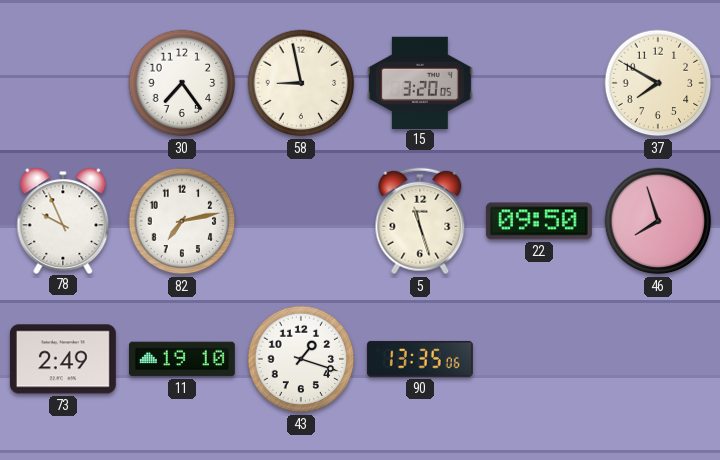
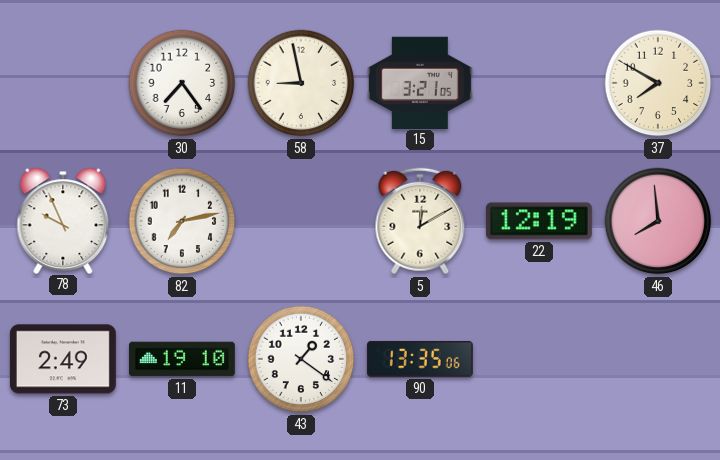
15: 3:20 -> 3:21 (420, 82)
5: 11:27 -> 12:10 (420, 221)
22: 09:50 -> 12:19 (539, 221)
46: 7:57 -> 7:59 (658, 221)
43: 1:18 -> 1:21 (301, 359)
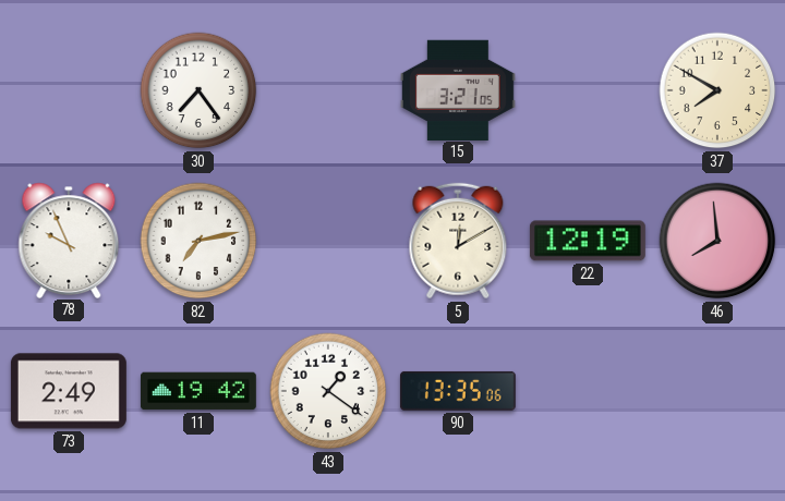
58: 8:58 -> none (301, 83)
11: 19:10 -> 19:42 (198, 391)
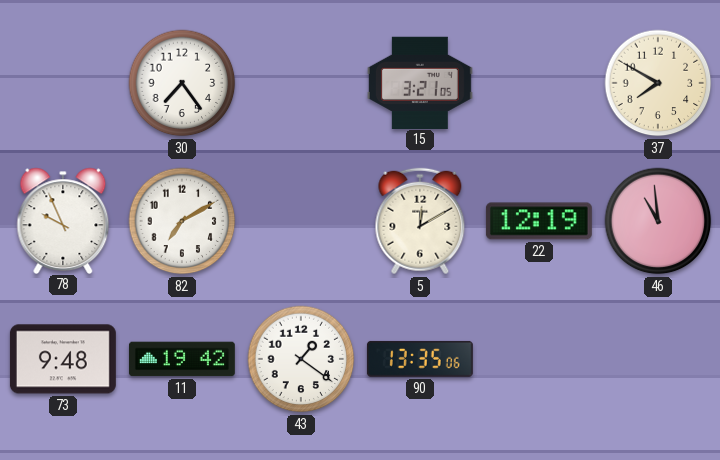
82: 7:13 -> 7:10 (182, 221)
46: 7:59 -> 10:59 (658, 221)
73: 2:49 -> 9:48 (63, 359)
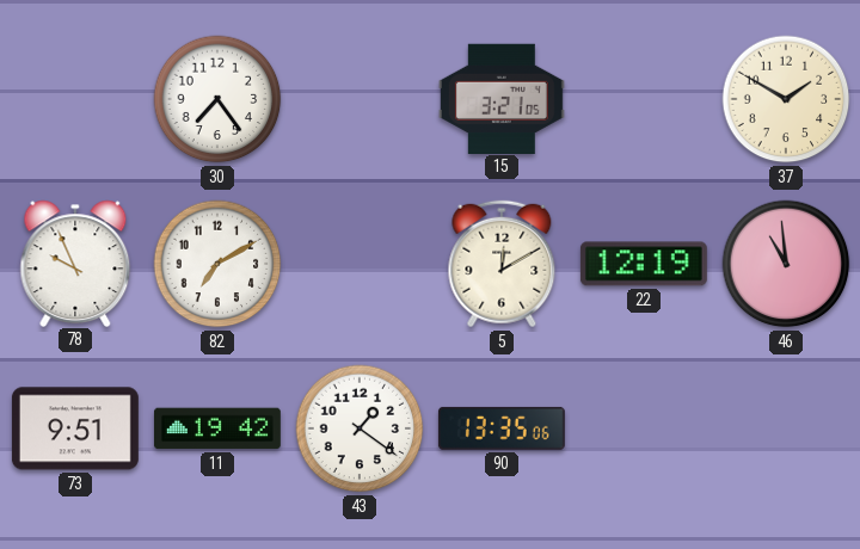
37: 7:50 -> 1:50 (786, 99)
73: 9:48 -> 9:51 (75, 428)
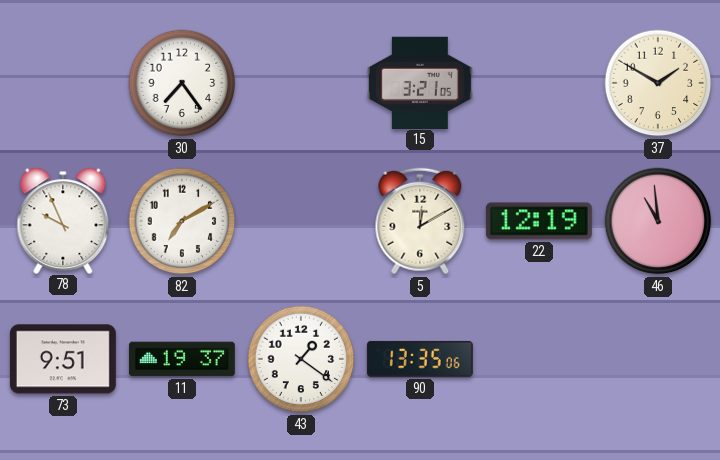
11: 19:42 -> 19:37 (182, 359)
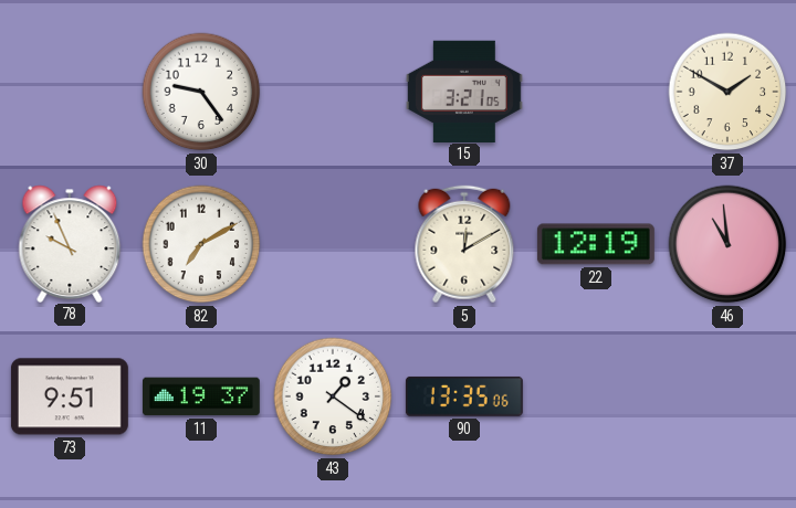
30: 7:24 -> 9:24 (201, 92)
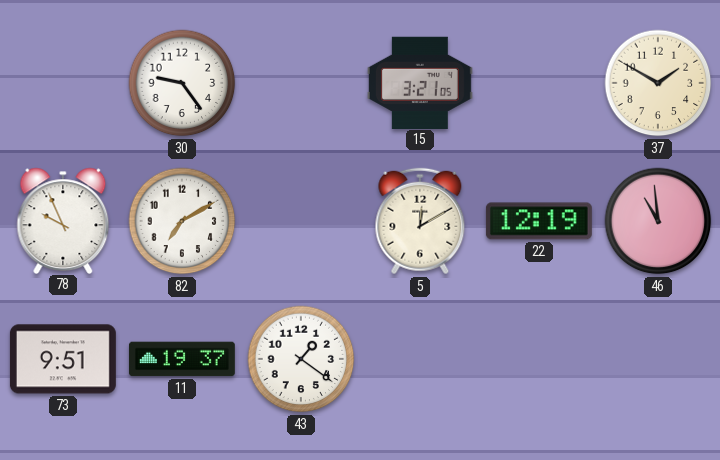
90: 13:35 -> none (464, 396)
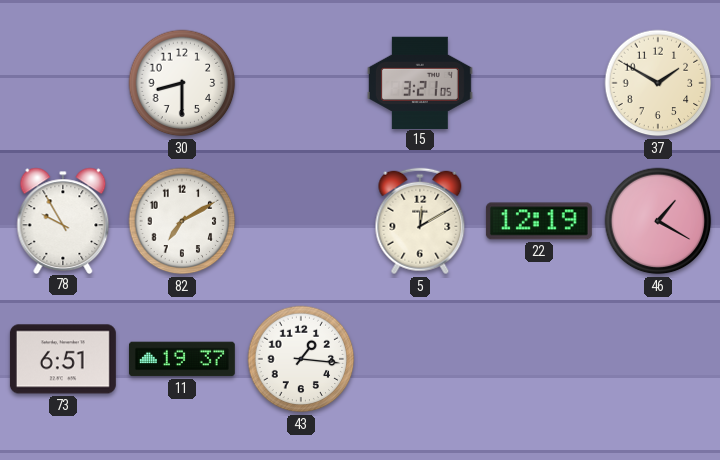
30: 9:24 -> 8:30 (182, 83)
78: 9:56 -> 9:55 (63, 220)
46: 10:59 -> 1:20 (658, 221)
73: 9:51 -> 6:51 (63, 359)
43: 1:21 -> 1:16 (301, 359)
